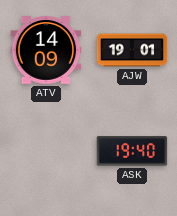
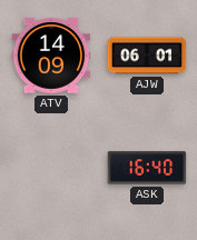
AJW: 19:01 -> 06:01 (147, 56)
ASK: 19:40 -> 16:40 (147, 168)
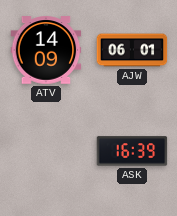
ASK: 16:40 -> 16:39 (132, 151)
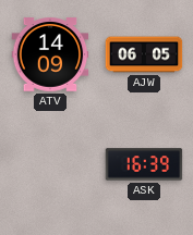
AJW: 06:01 -> 06:05 (144, 54)
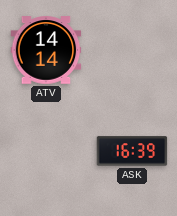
ATV: 14:09 -> 14:14 (46, 50)
AJW: 06:05 -> none (144, 54)
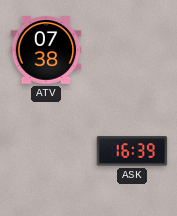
ATV: 14:14 -> 07:38 (46, 50)
